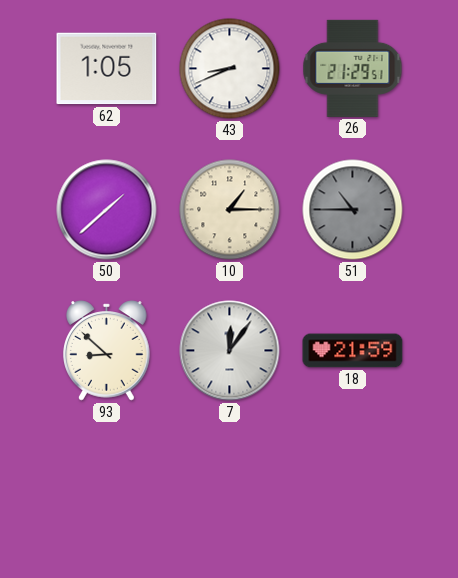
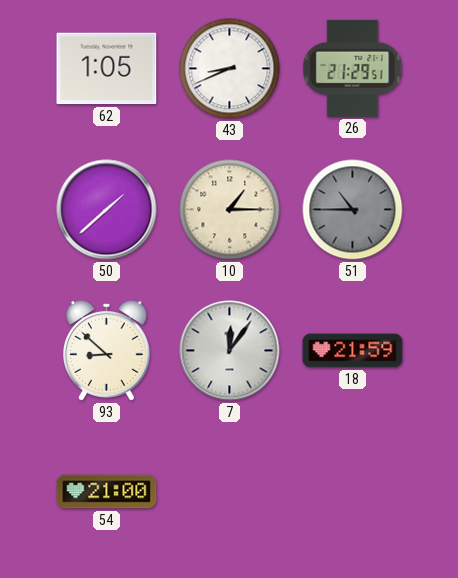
54: none -> 21:00 (107, 492)
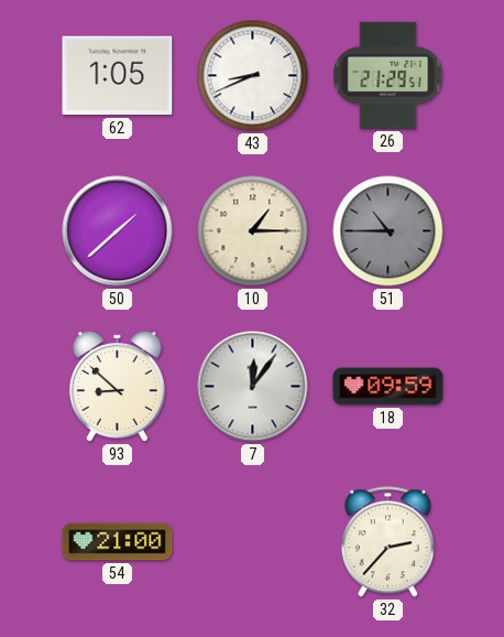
18: 21:59 -> 09:59 (388, 387)
32: none -> 2:37 (387, 542)
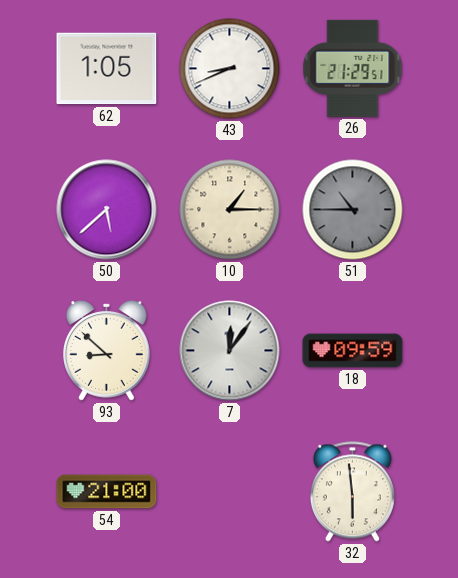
50: 1:38 -> 5:38 (107, 210)
32: 2:37 -> 5:59 (352, 492)
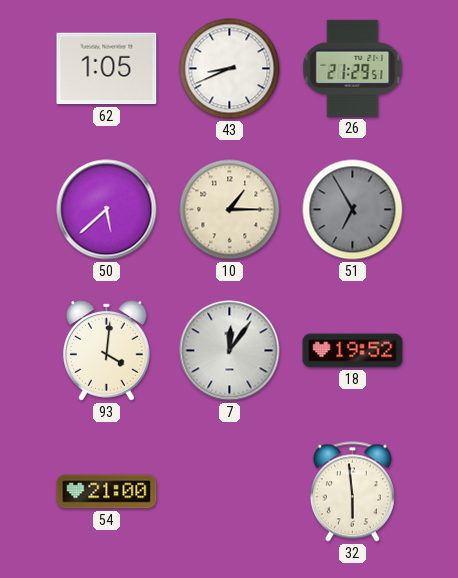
51: 10:45 -> 6:55 (353, 210)
93: 8:52 -> 4:01 (107, 351)
18: 09:59 -> 19:52 (353, 351)
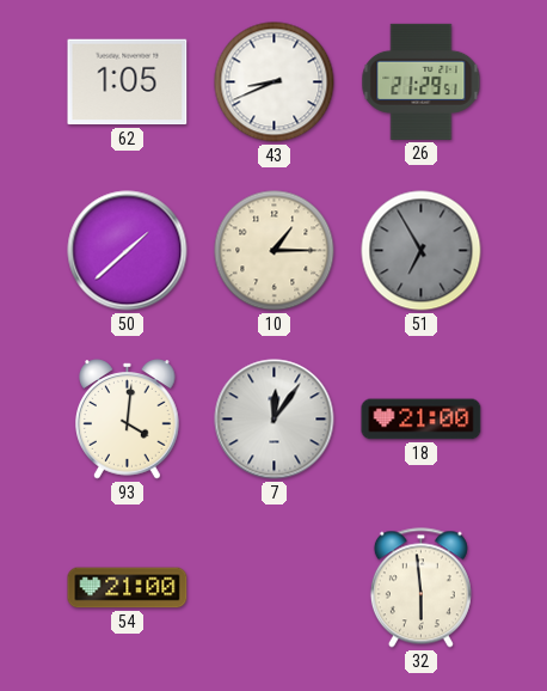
50: 5:38 -> 1:38 (128, 251)
18: 19:52 -> 21:00 (422, 420)
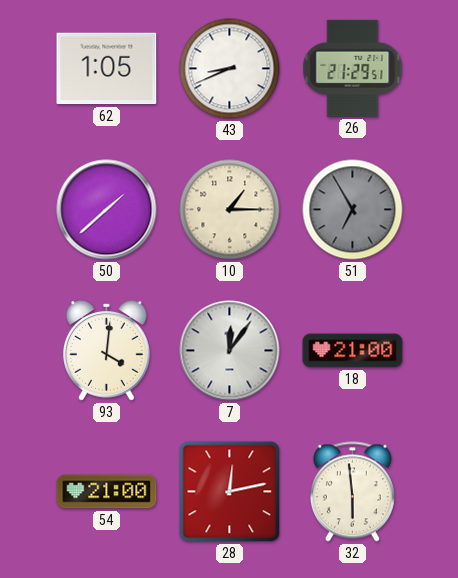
28: none -> 12:13 (230, 492)
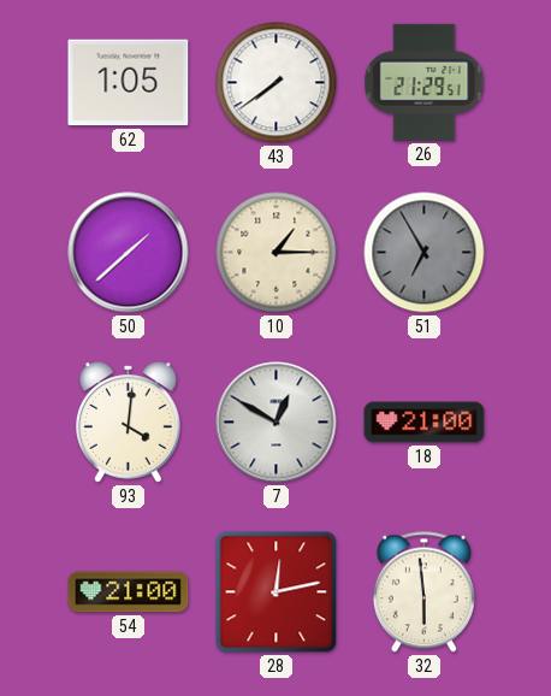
43: 8:41 -> 7:39 (277, 83)
7: 12:06 -> 12:50 (277, 423)
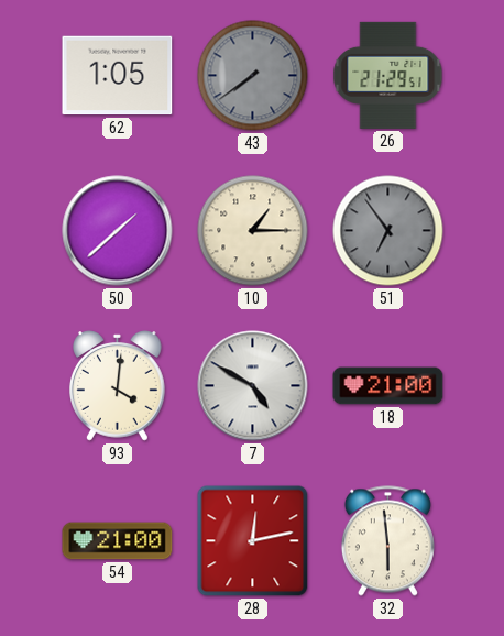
43 dial: white -> grey (253, 76)
51: 6:55 -> 6:54 (388, 231)
7: 12:50 -> 4:50 (253, 386)
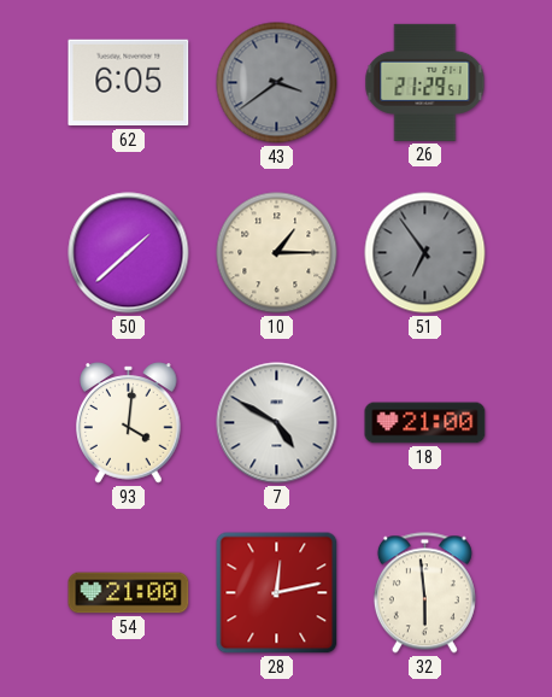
62: 1:05 -> 6:05 (129, 83)
43: 7:39 -> 3:39 (277, 83)
